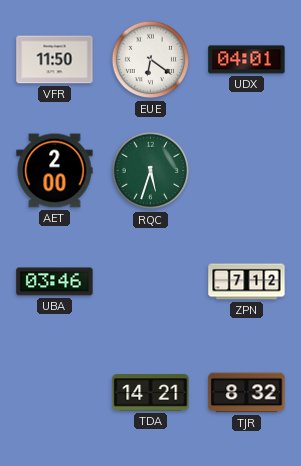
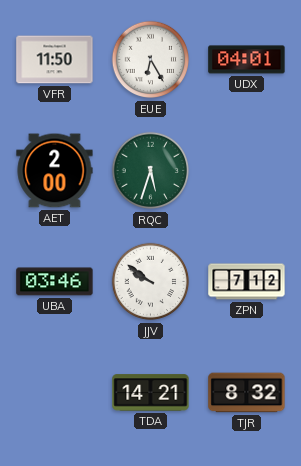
EUE: 6:21 -> 6:25 (151, 60)
JJV: none -> 9:51 (151, 282)
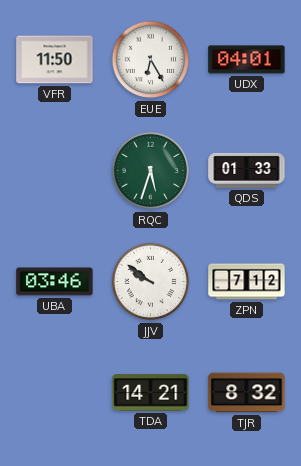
AET: 2:00 -> none (55, 171)
QDS: none -> 01:33 (247, 170)
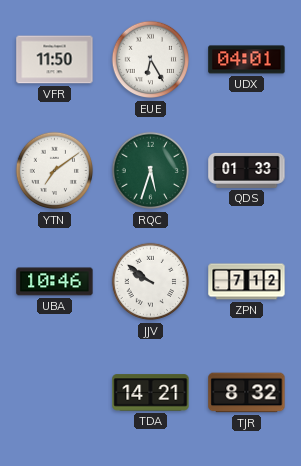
YTN: none -> 7:09 (55, 171)
UBA: 03:46 -> 10:46 (55, 282)
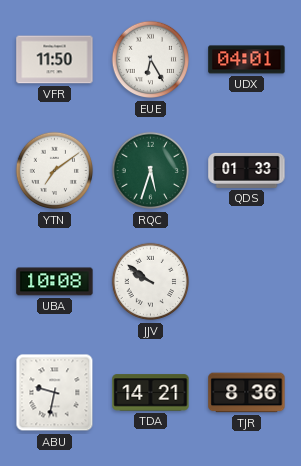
UBA: 10:46 -> 10:08 (55, 282)
ZPN: 7:12 -> none (247, 282)
ABU: none -> 9:32 (55, 393)
TJR: 8:32 -> 8:36 (247, 393)
